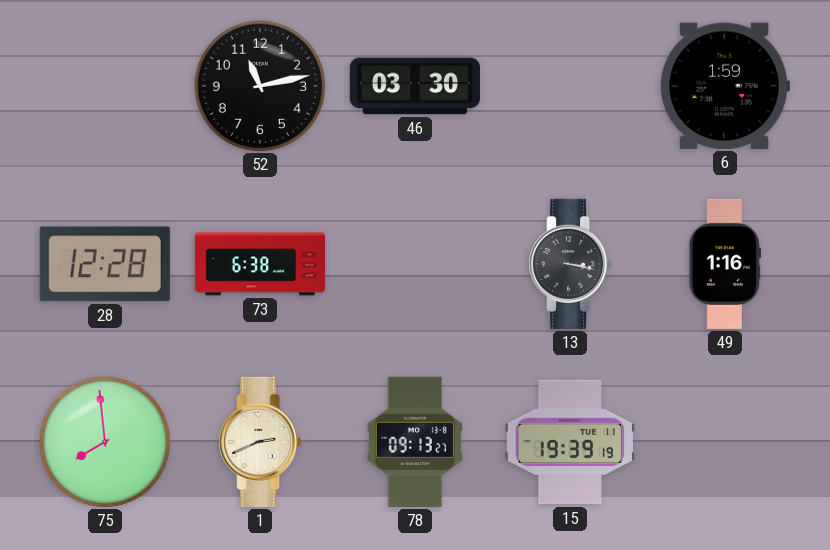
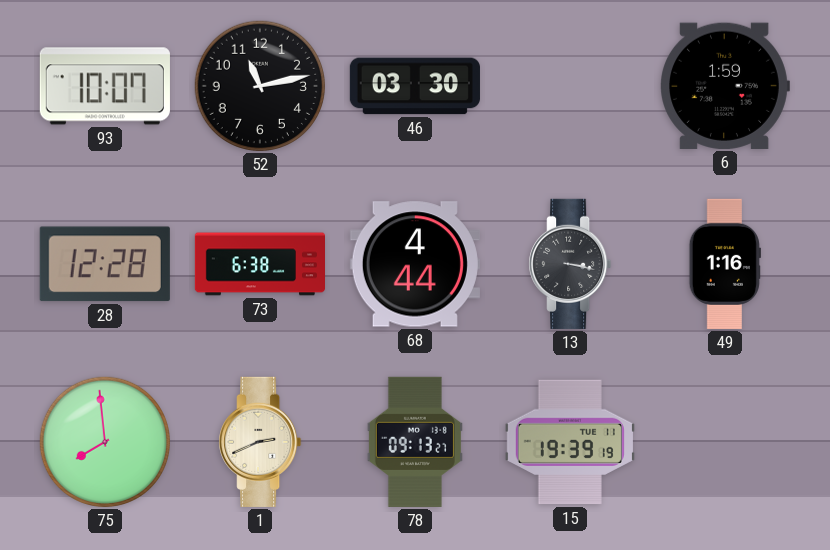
93: none -> 10:07 (105, 86)
68: none -> 4:44 (415, 264)
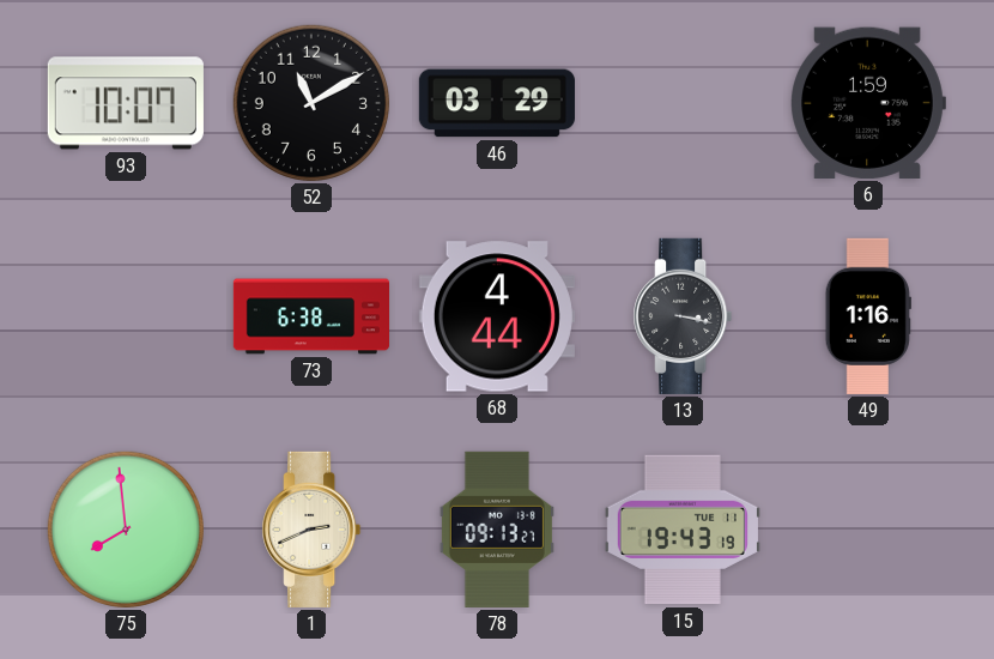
52: 11:13 -> 11:10 (311, 103)
46: 03:30 -> 03:29 (497, 103)
28: 12:28 -> none (105, 264)
15: 19:39 -> 19:43 (683, 530)
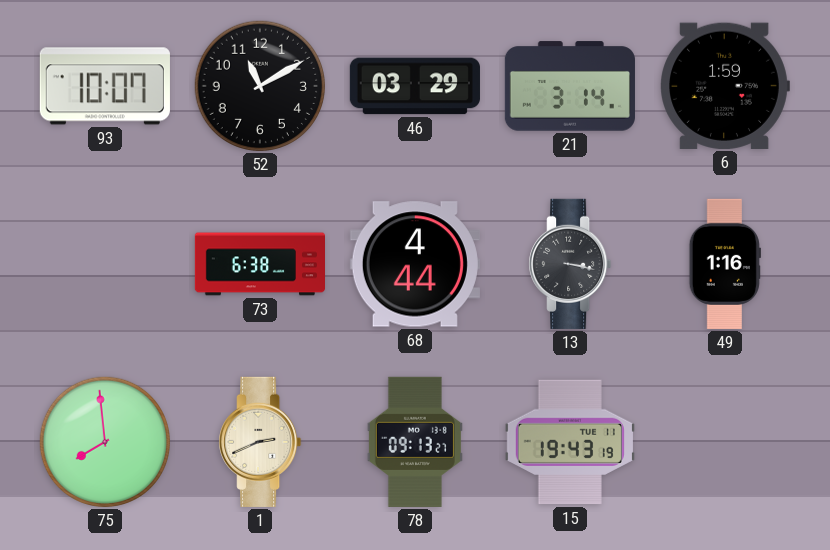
21: none -> 3:14 (570, 86)
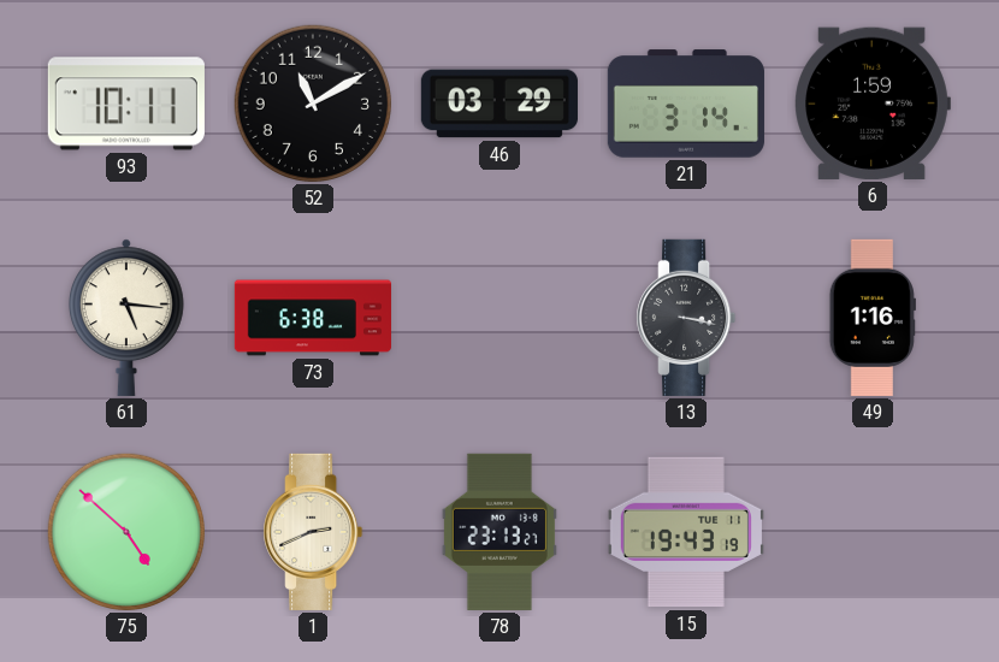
93: 10:07 -> 10:11 (126, 104)
61: none -> 5:16 (126, 318)
68: 4:44 -> none (415, 264)
75: 7:59 -> 4:52 (126, 532)
78: 09:13 -> 23:13 (499, 532)
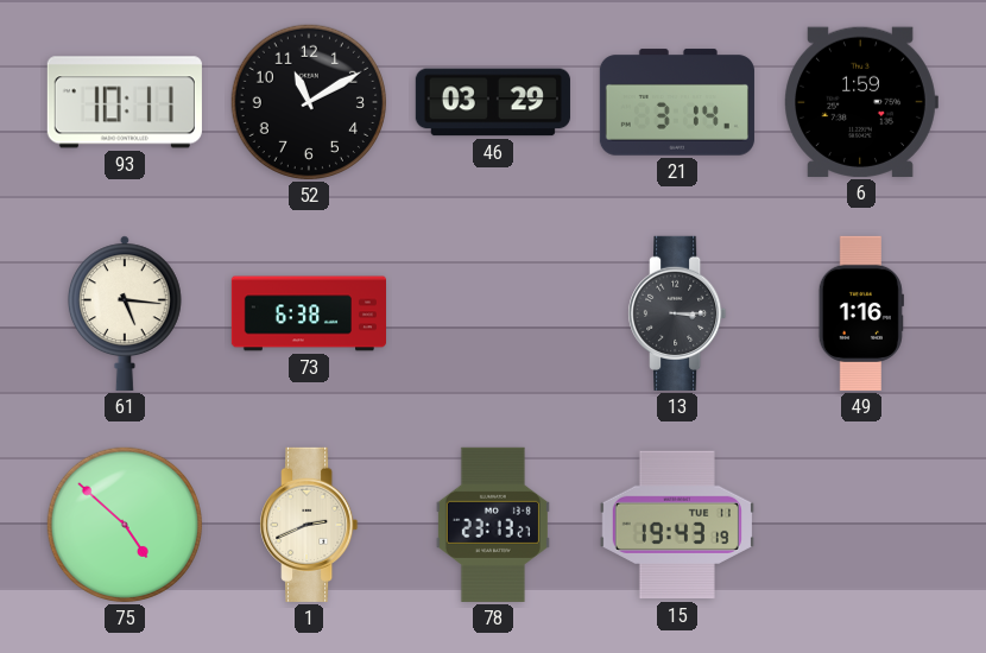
13: 3:17 -> 3:15 (677, 313)
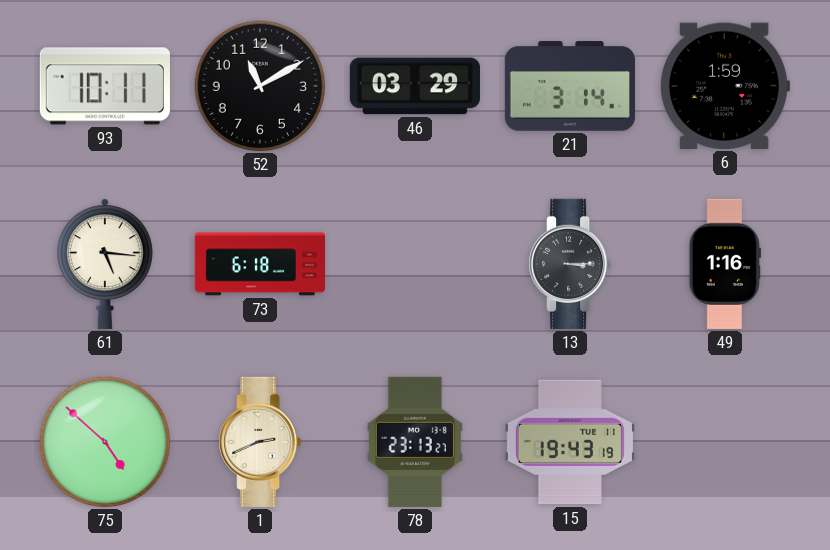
73: 6:38 -> 6:18 (259, 264)
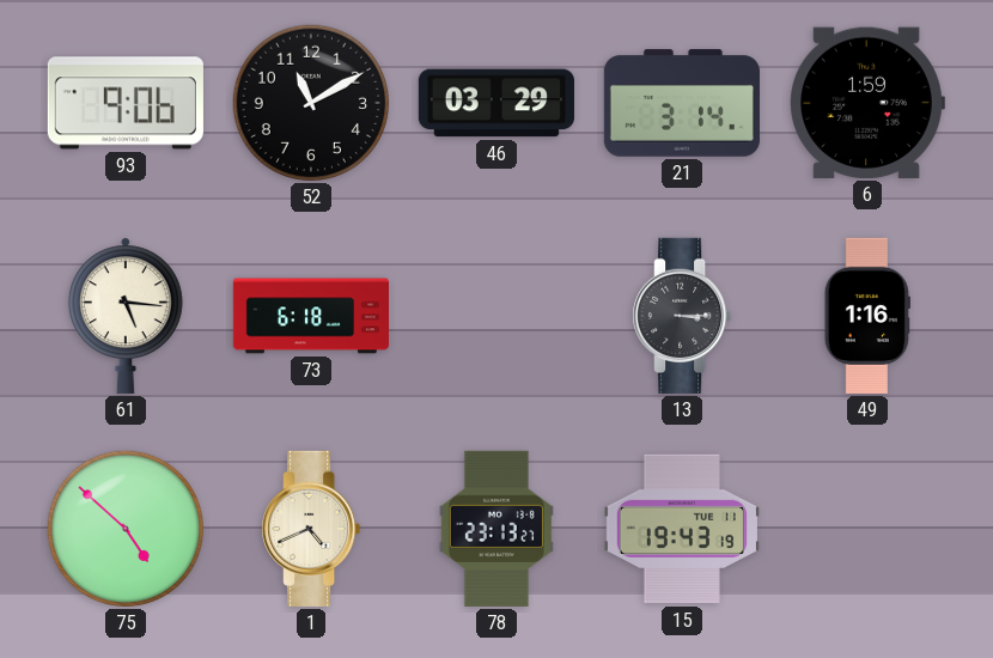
93: 10:11 -> 9:06 (126, 103)
1: 2:41 -> 4:41 (311, 529)
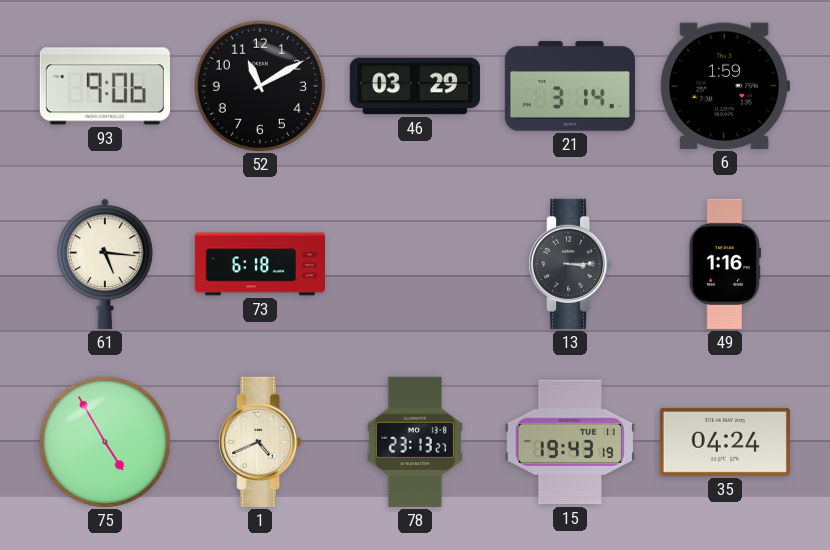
75: 4:52 -> 4:55 (105, 442)
35: none -> 04:24 (725, 442)
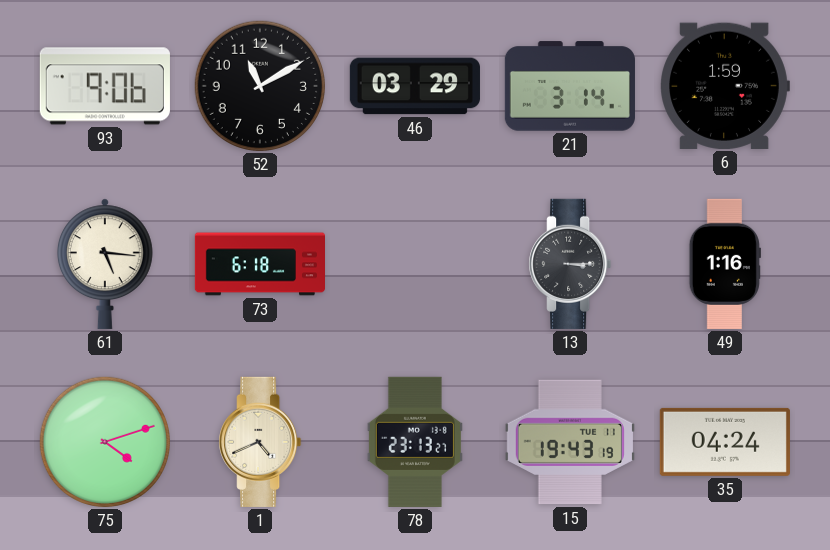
75: 4:55 -> 4:12 (105, 442)
